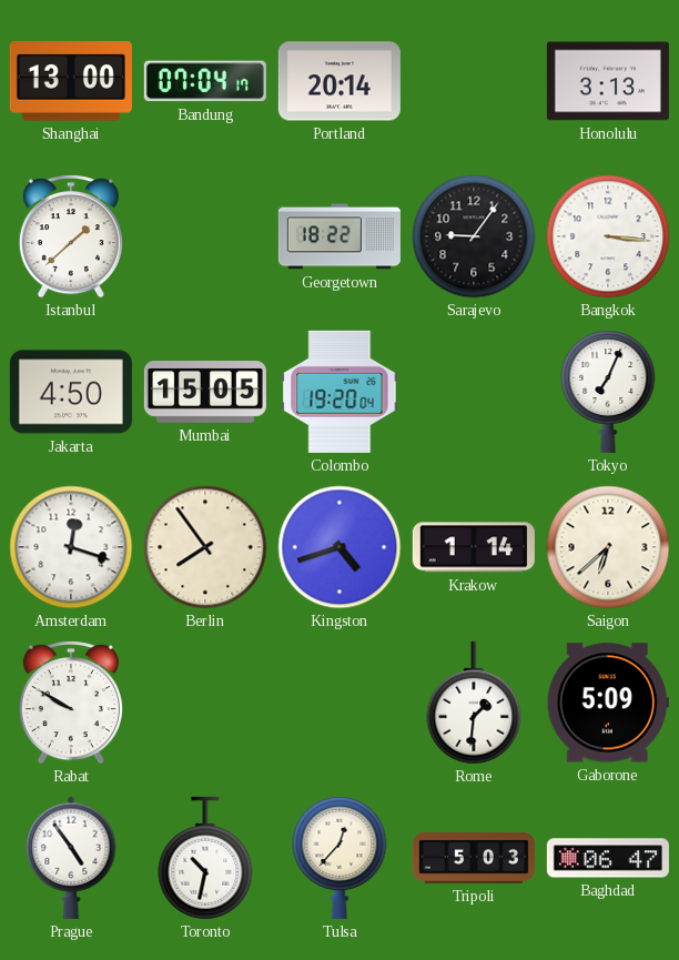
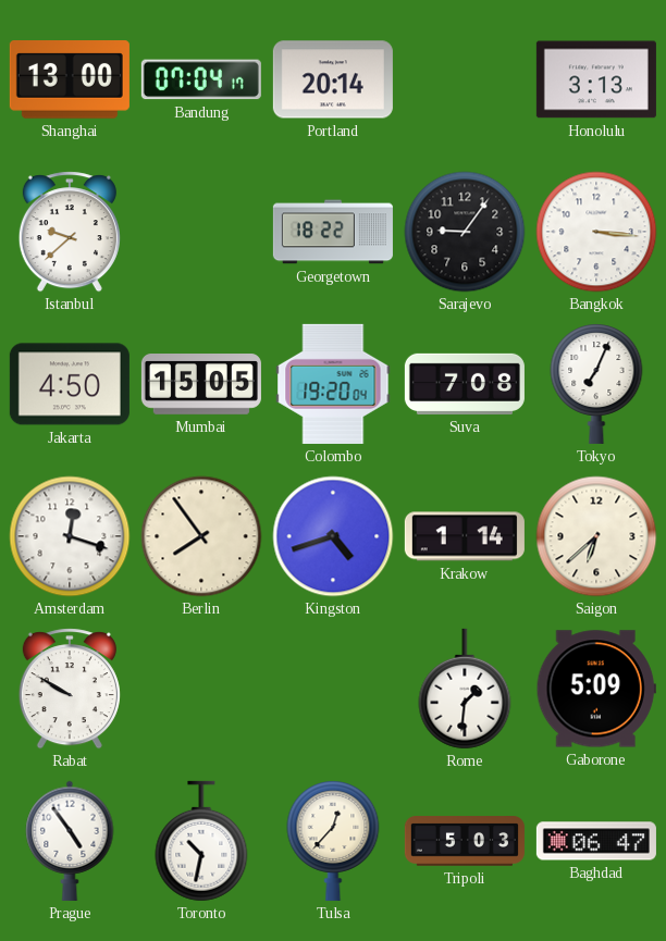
Istanbul: 1:38 -> 9:38 (70, 232)
Suva: none -> 7:08 (465, 384)
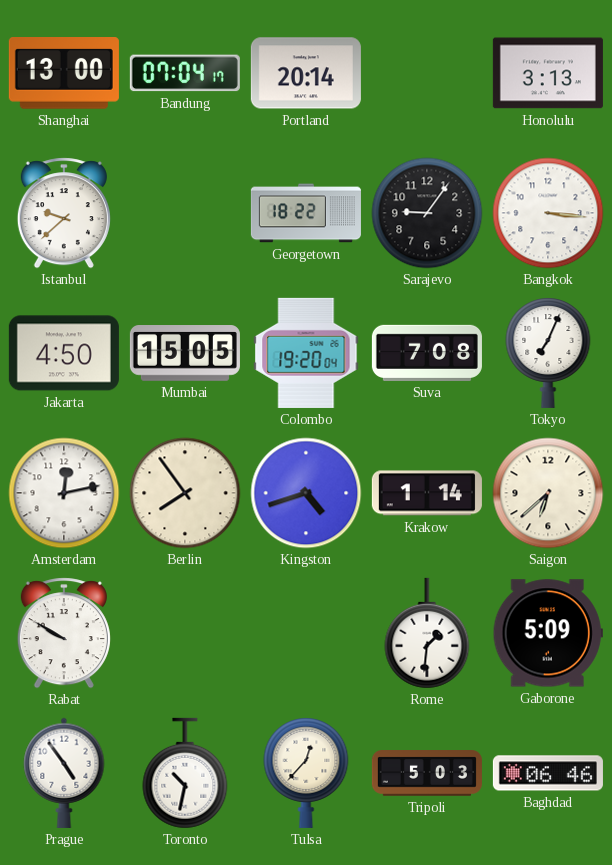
Amsterdam: 12:18 -> 12:13 (64, 493)
Baghdad: 06:47 -> 06:46 (548, 773)
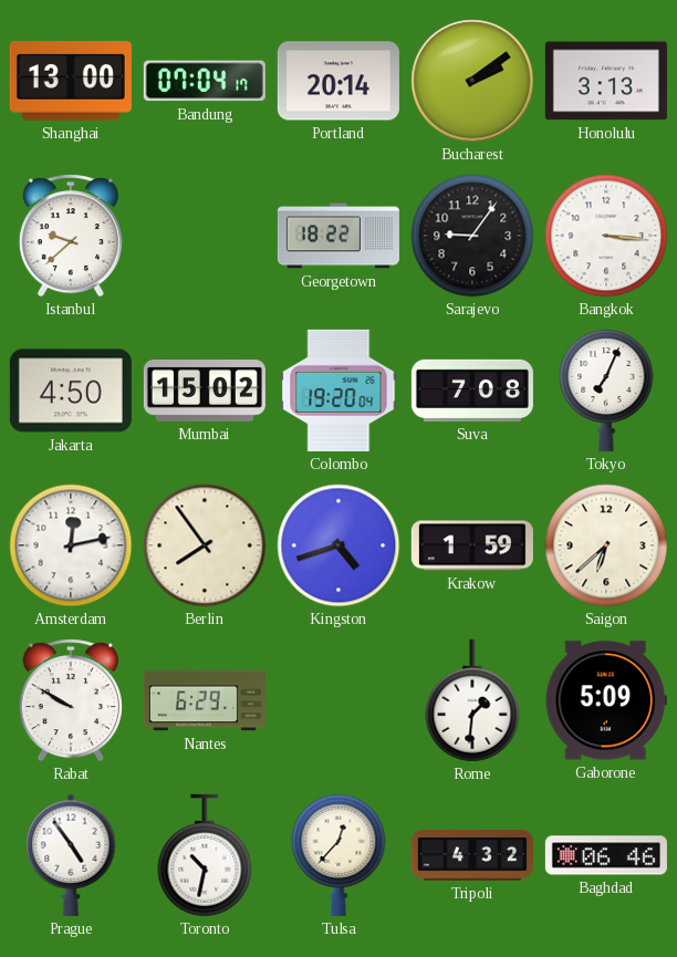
Bucharest: none -> 2:09 (472, 81)
Mumbai: 15:05 -> 15:02 (205, 392)
Krakow: 1:14 -> 1:59 (472, 545)
Nantes: none -> 6:29 (205, 700)
Tripoli: 5:03 -> 4:32 (472, 855)
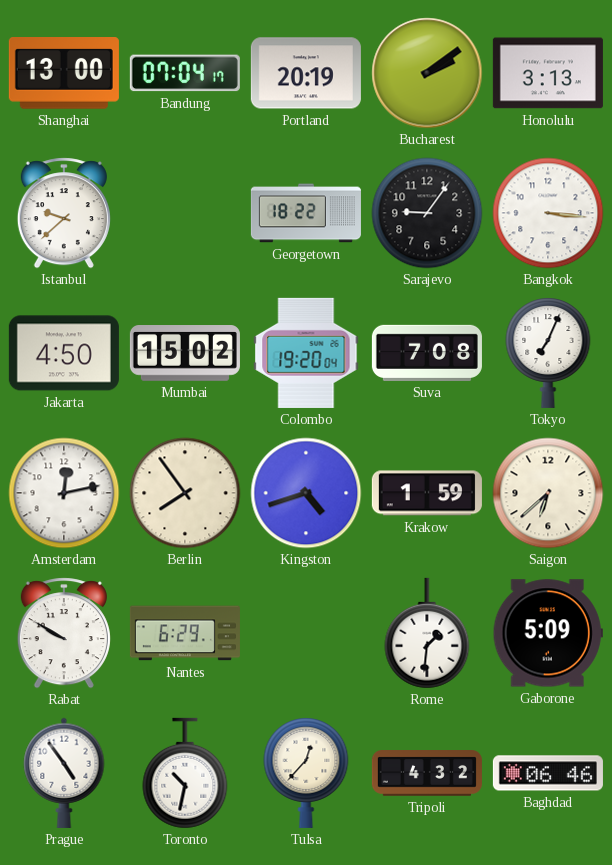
Portland: 20:14 -> 20:19 (306, 73)
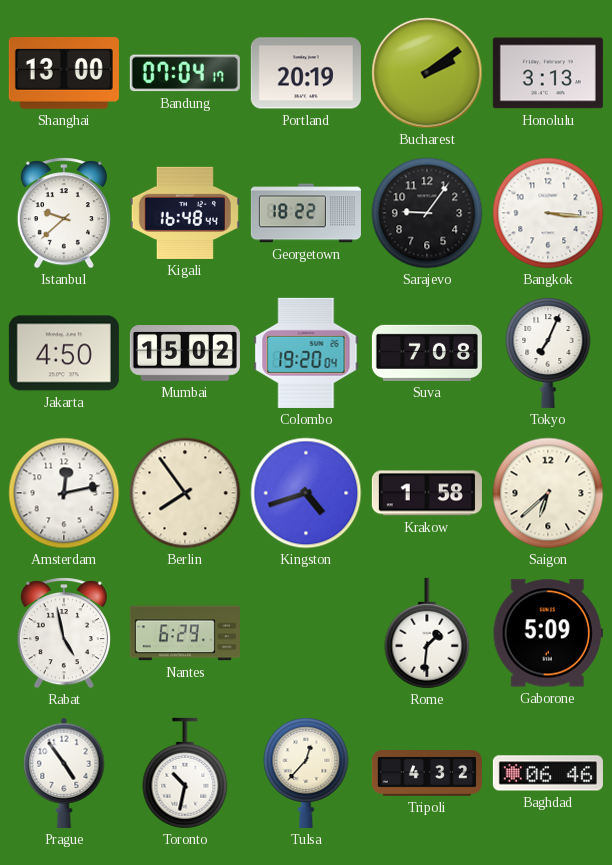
Kigali: none -> 16:48 (185, 213)
Krakow: 1:59 -> 1:58 (427, 493)
Rabat: 9:50 -> 4:58 (64, 633)
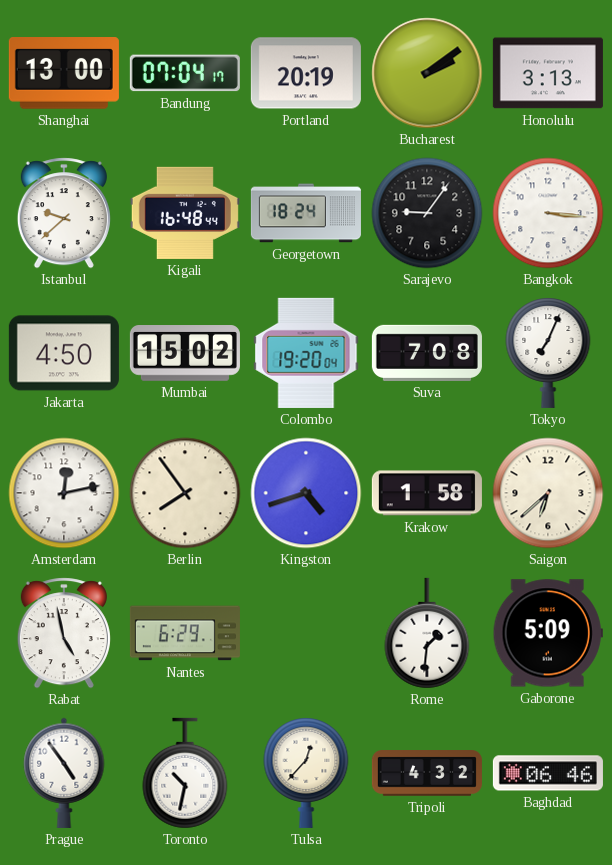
Georgetown: 18:22 -> 18:24 (306, 213)
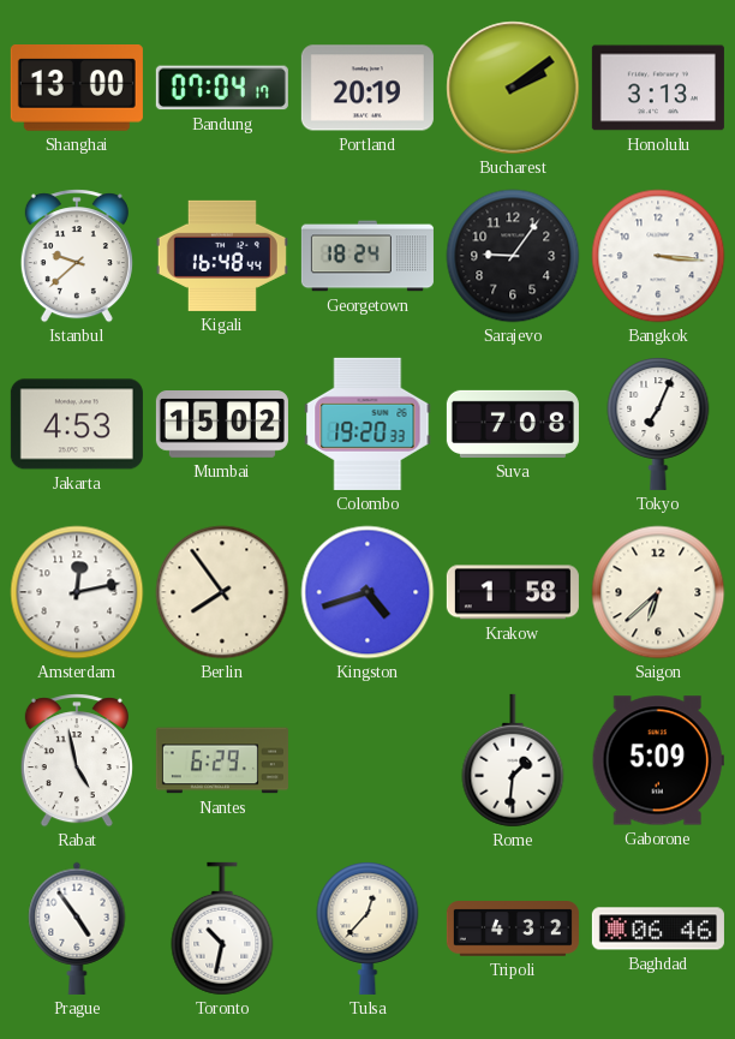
Jakarta: 4:50 -> 4:53 (77, 424)
Colombo: 19:20:04 -> 19:20:33 (367, 424)
